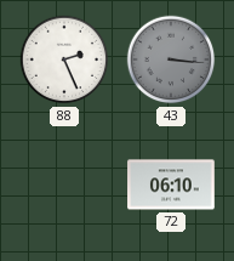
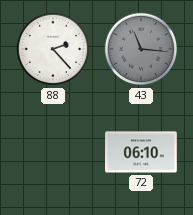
88: 2:26 -> 2:23 (53, 49)
43: 3:16 -> 11:16 (141, 49)
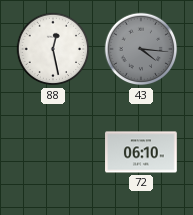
88: 2:23 -> 12:28 (53, 49)
43: 11:16 -> 4:16 (141, 49)
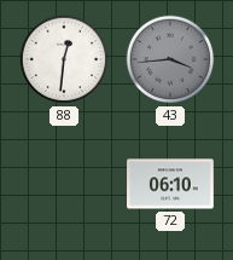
88: 12:28 -> 12:31 (64, 59)
43: 4:16 -> 3:44 (170, 59)
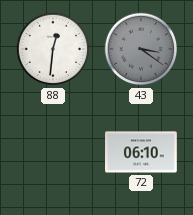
43: 3:44 -> 3:21 (141, 49)
